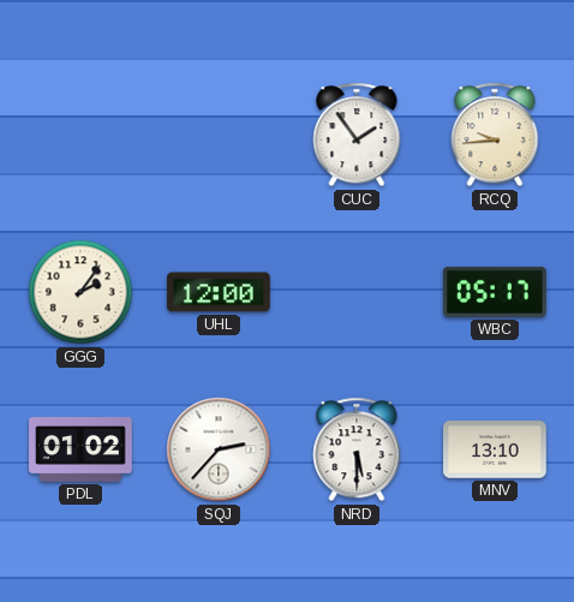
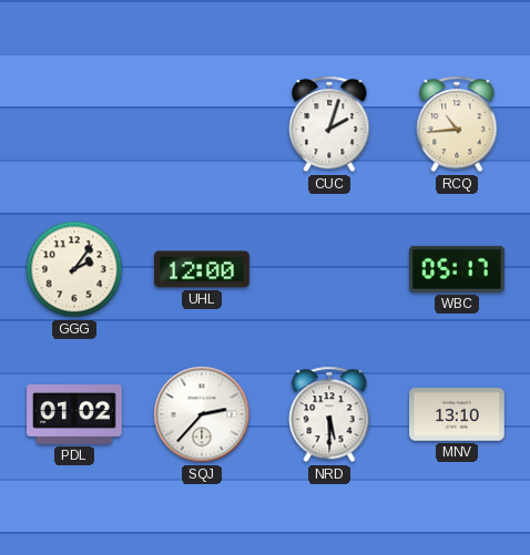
CUC: 1:54 -> 2:03 (329, 124)
RCQ: 9:44 -> 10:44 (457, 124)
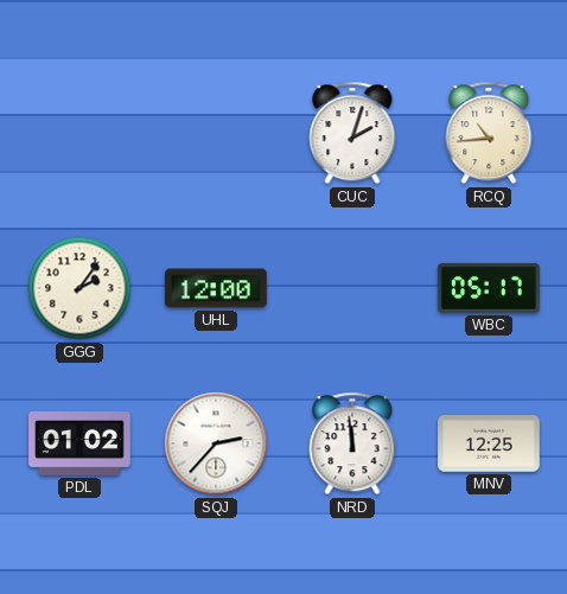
NRD: 5:30 -> 11:59 (352, 443)
MNV: 13:10 -> 12:25 (489, 443)
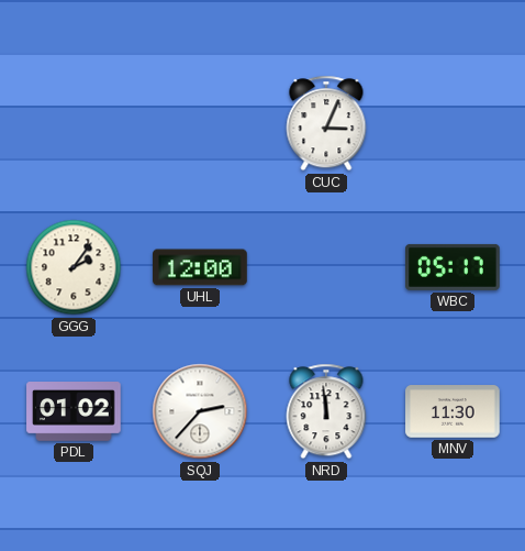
CUC: 2:03 -> 3:04 (326, 123)
RCQ: 10:44 -> none (489, 133)
MNV: 12:25 -> 11:30 (453, 411)
